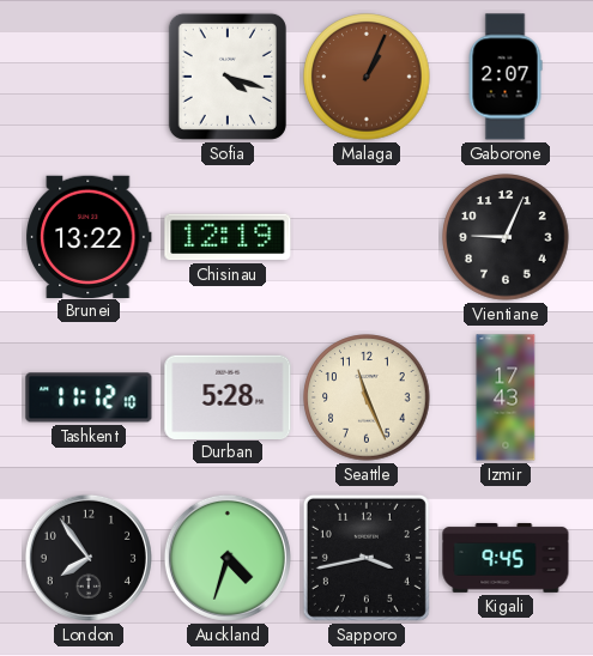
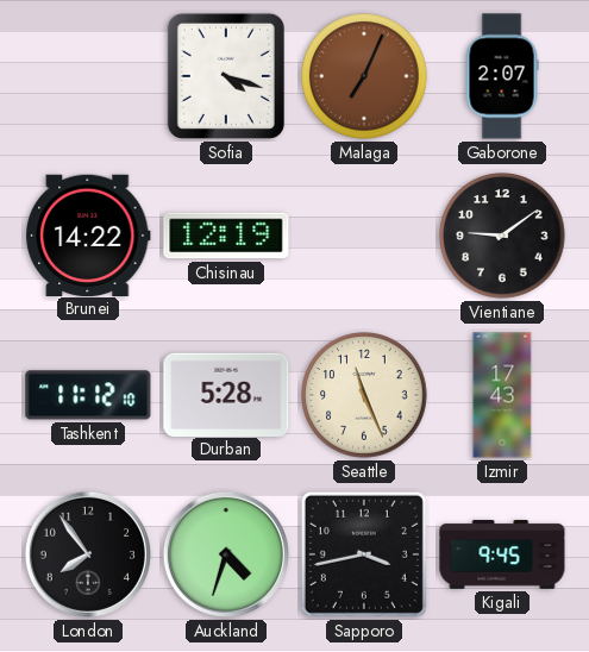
Malaga: 1:04 -> 7:04 (364, 76)
Brunei: 13:22 -> 14:22 (89, 234)
Vientiane: 9:04 -> 9:09 (502, 236)
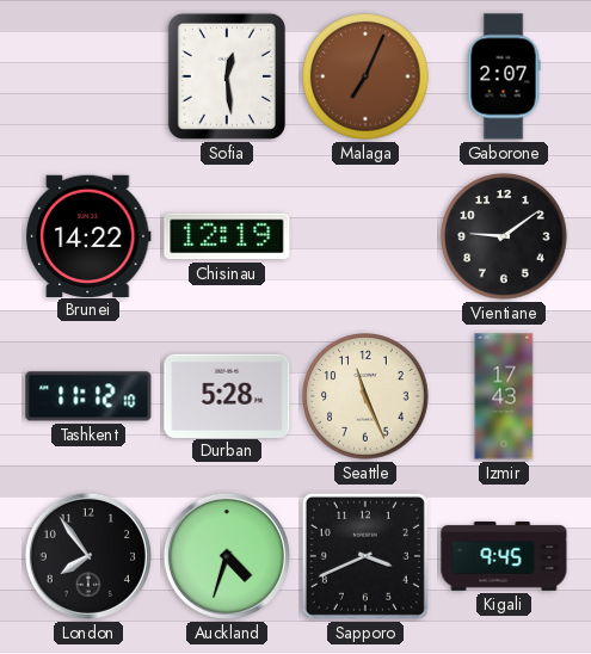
Sofia: 4:18 -> 12:29 (227, 76)
Sapporo: 3:43 -> 3:41 (365, 556)
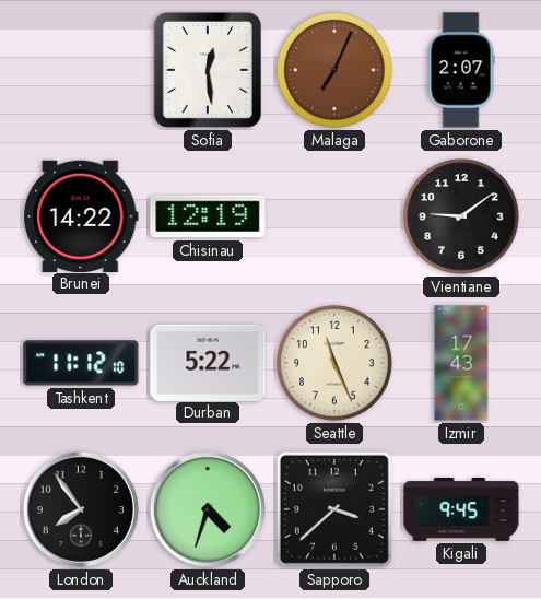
Durban: 5:28 -> 5:22 (208, 362)
Sapporo: 3:41 -> 3:38 (334, 509)
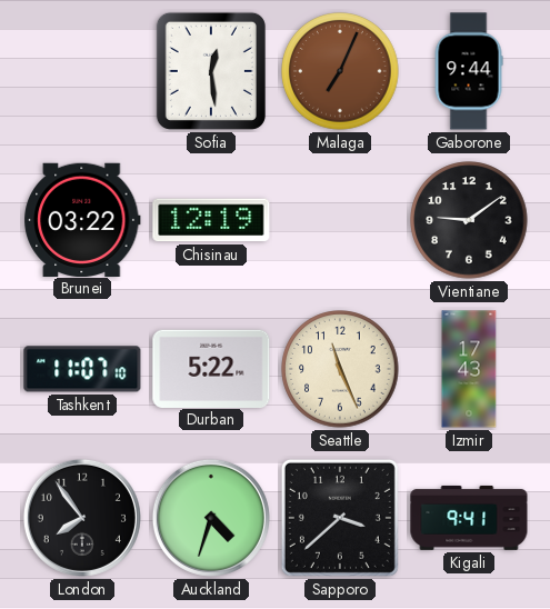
Gaborone: 2:07 -> 9:44 (469, 71)
Brunei: 14:22 -> 03:22 (83, 219)
Tashkent: 11:12 -> 11:07 (82, 369)
Kigali: 9:45 -> 9:41 (469, 518)
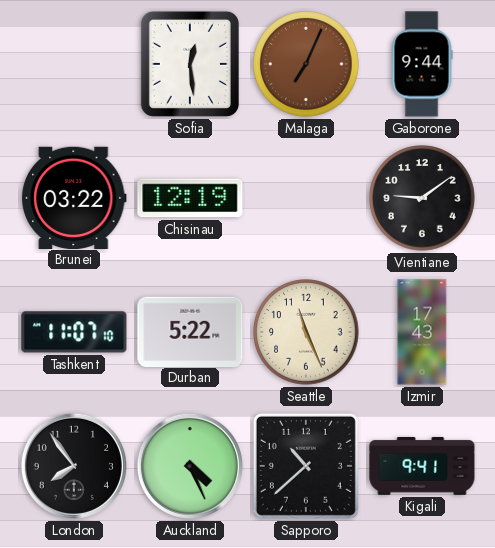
Auckland: 4:33 -> 4:26 (190, 466)
Sapporo: 3:38 -> 10:38 (306, 466)
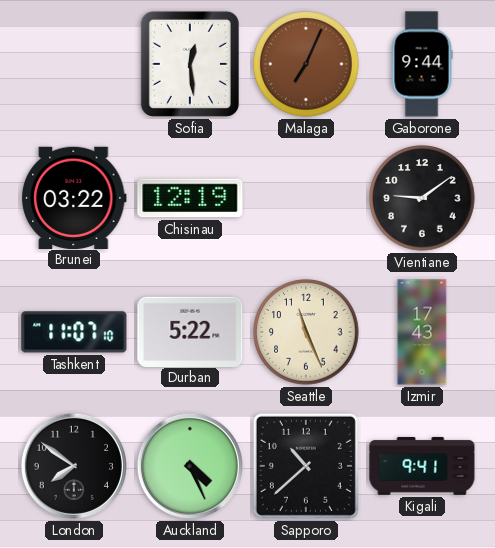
London: 7:54 -> 7:51 (74, 466)
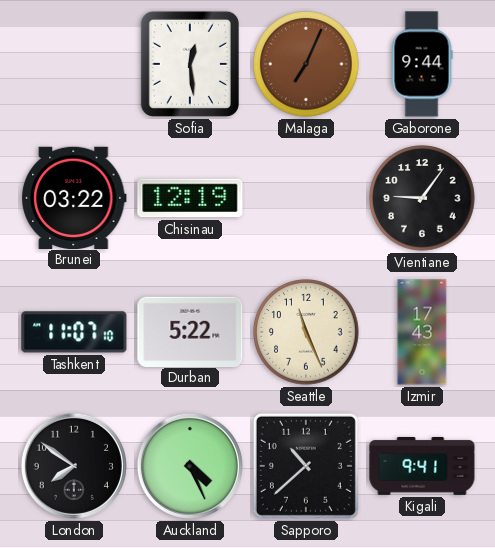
Vientiane: 9:09 -> 9:06 (422, 198)
